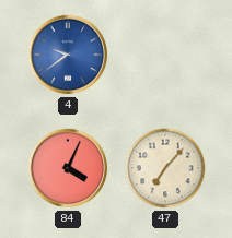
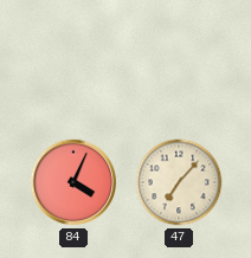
4: 9:39 -> none (68, 55)
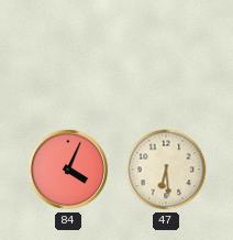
47: 7:07 -> 6:29 (166, 170)
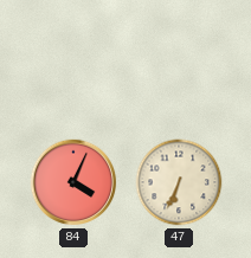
47: 6:29 -> 6:34 (179, 182)
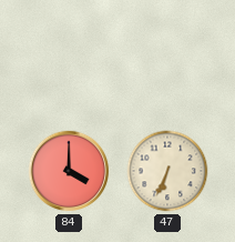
84: 4:04 -> 4:00 (69, 171)
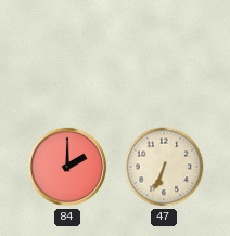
84: 4:00 -> 2:00 (67, 167)
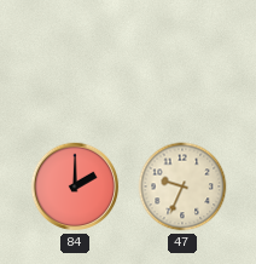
47: 6:34 -> 9:34 (182, 186)
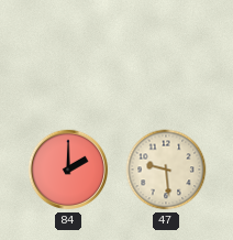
47: 9:34 -> 9:29 (166, 170)
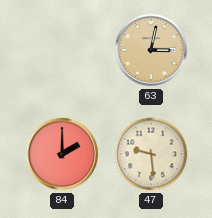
63: none -> 3:02 (151, 50)
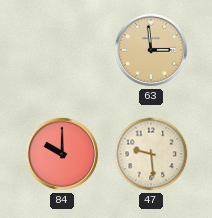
63: 3:02 -> 2:59 (151, 50)
84: 2:00 -> 10:00 (62, 154)
